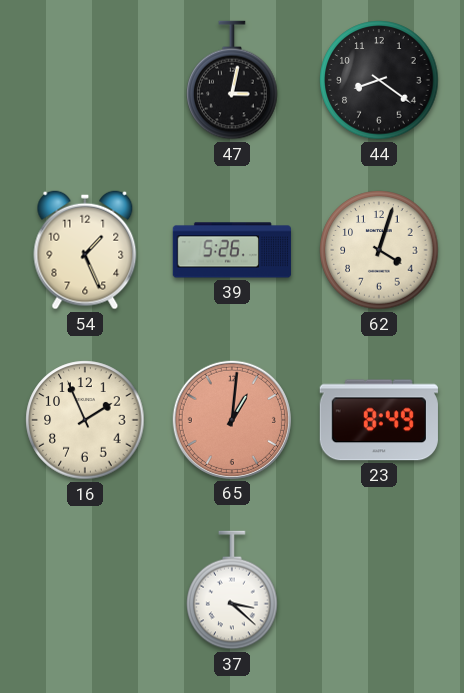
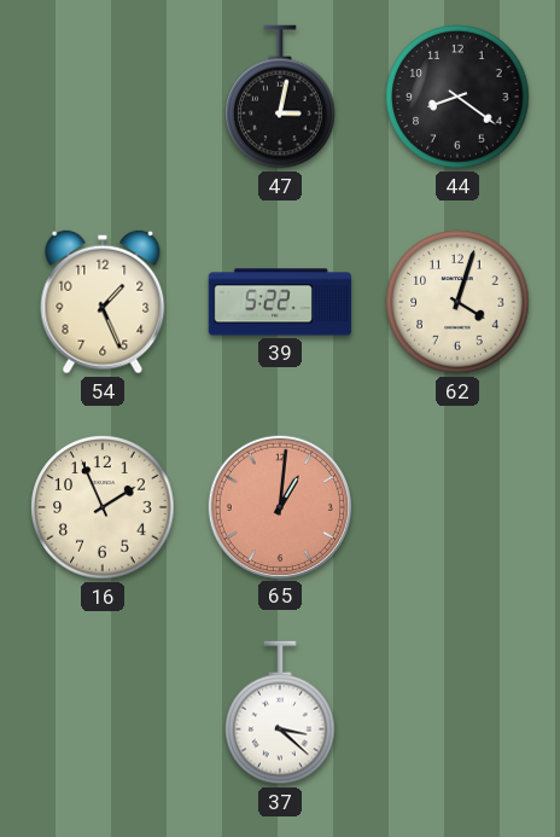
39: 5:26 -> 5:22 (280, 302)
23: 8:49 -> none (379, 420)
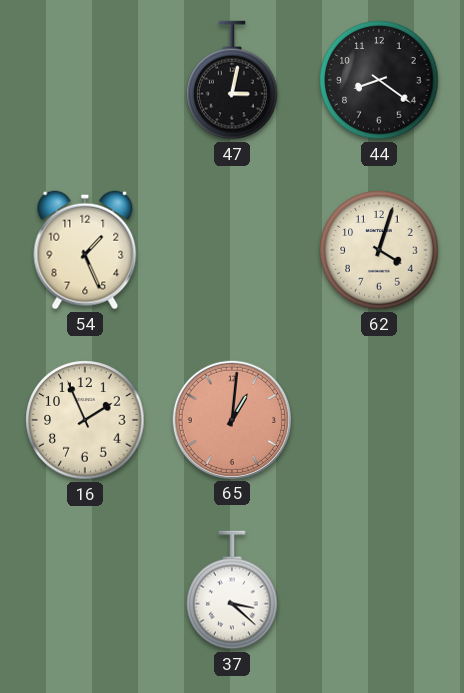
39: 5:22 -> none (280, 302)
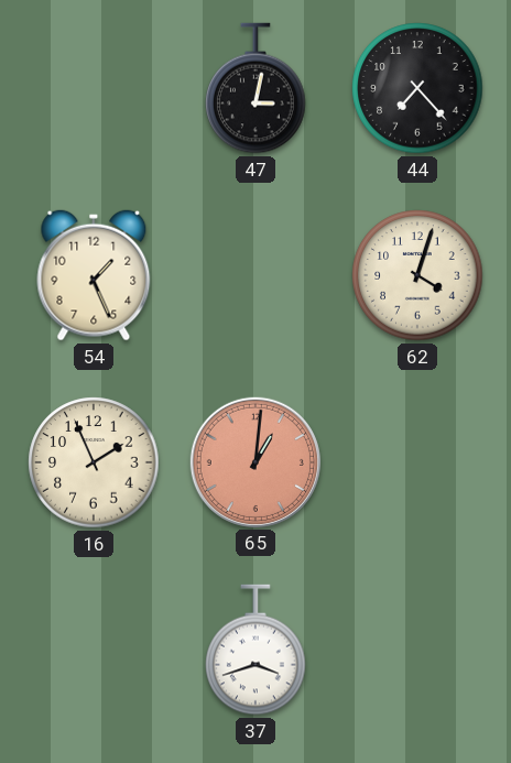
44: 8:21 -> 7:23 (417, 88)
37: 3:22 -> 3:42 (255, 650)
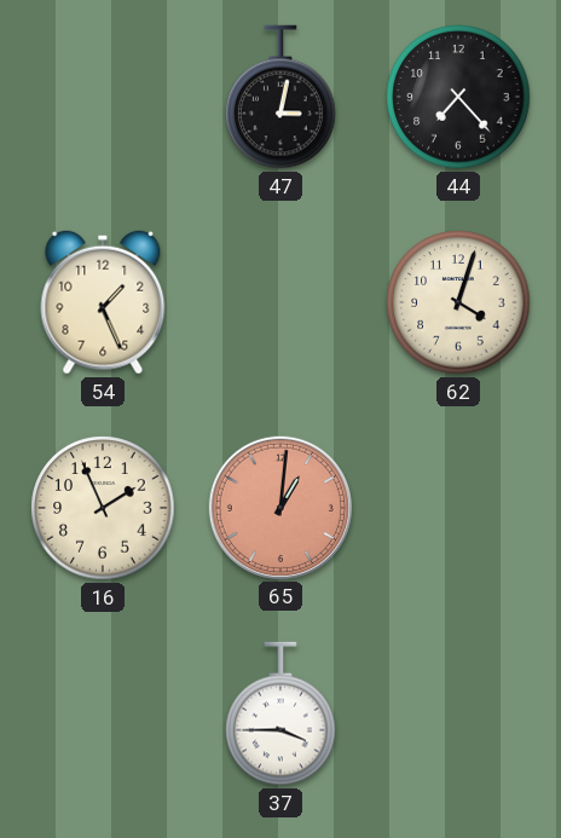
37: 3:42 -> 3:45 (280, 713)
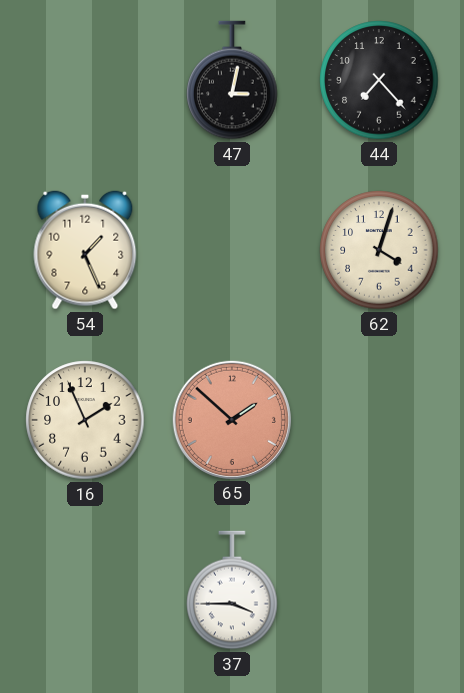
65: 1:01 -> 1:52 (232, 420)
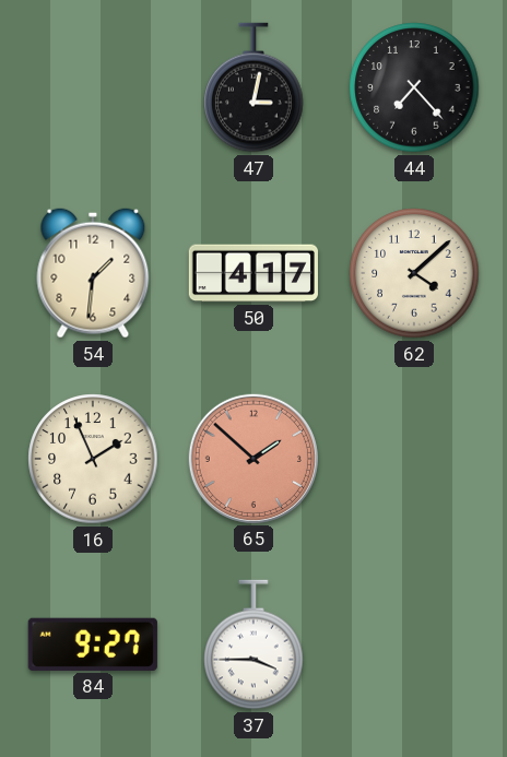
54: 1:26 -> 1:31 (93, 273)
50: none -> 4:17 (253, 273)
62: 4:03 -> 4:08 (414, 273)
84: none -> 9:27 (93, 644)
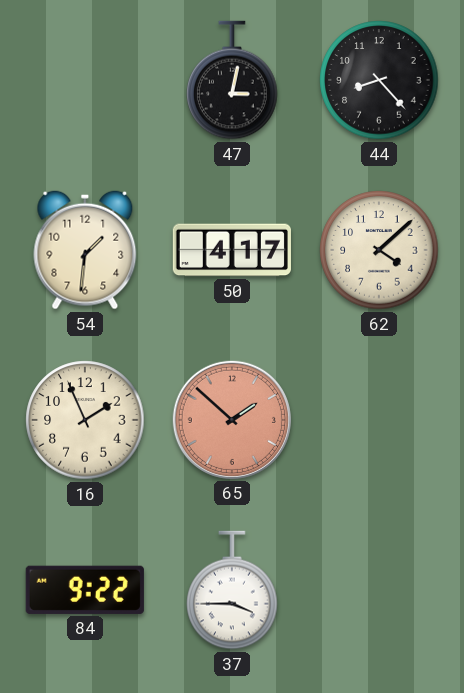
44: 7:23 -> 8:23 (379, 80)
84: 9:27 -> 9:22 (85, 590)
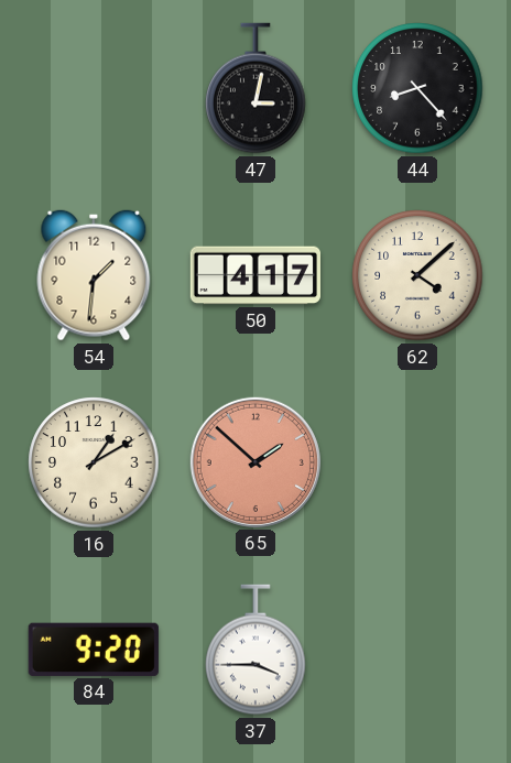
16: 1:56 -> 1:10 (94, 462)
84: 9:22 -> 9:20 (94, 650)
